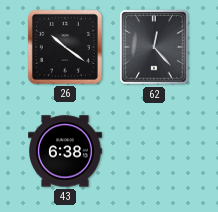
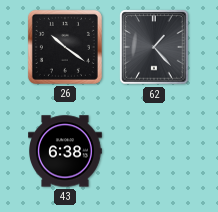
62: 12:23 -> 1:23 (154, 47)
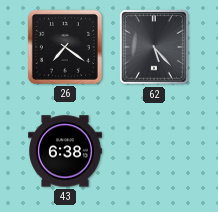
26: 10:21 -> 7:21 (65, 47)
62: 1:23 -> 5:23 (154, 47)
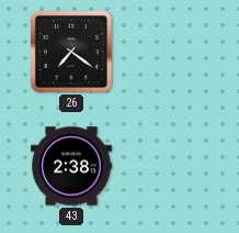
62: 5:23 -> none (154, 47)
43: 6:38 -> 2:38 (72, 166)
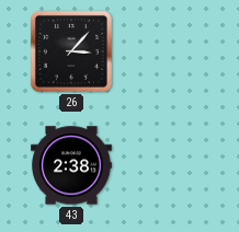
26: 7:21 -> 3:07 (71, 51)
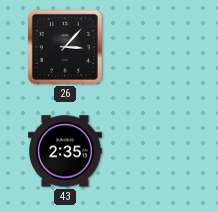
43: 2:38 -> 2:35 (66, 151)
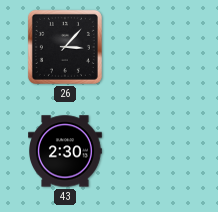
43: 2:35 -> 2:30 (66, 151)
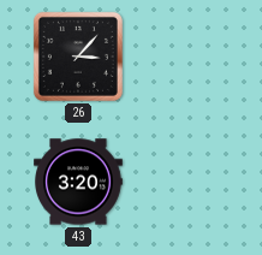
43: 2:30 -> 3:20 (79, 182)
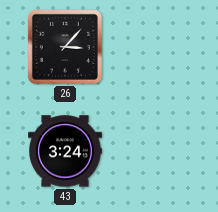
43: 3:20 -> 3:24 (66, 151)
